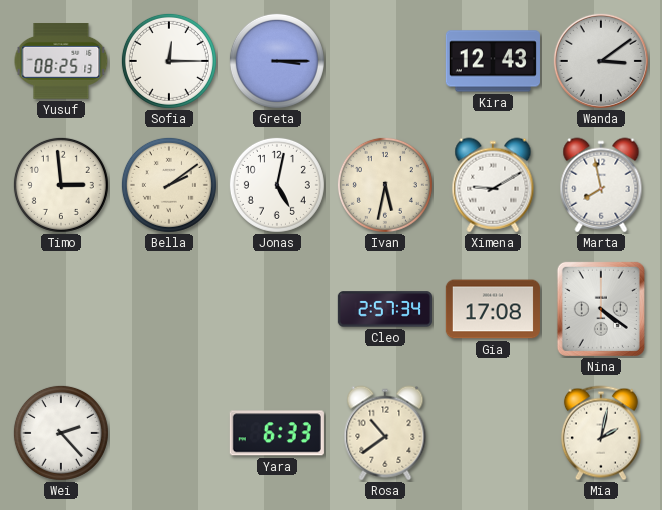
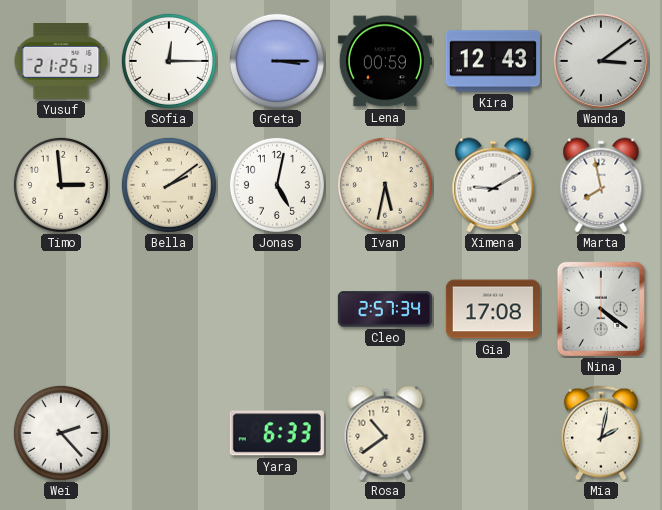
Yusuf: 08:25 -> 21:25 (61, 62)
Lena: none -> 00:59 (385, 61)
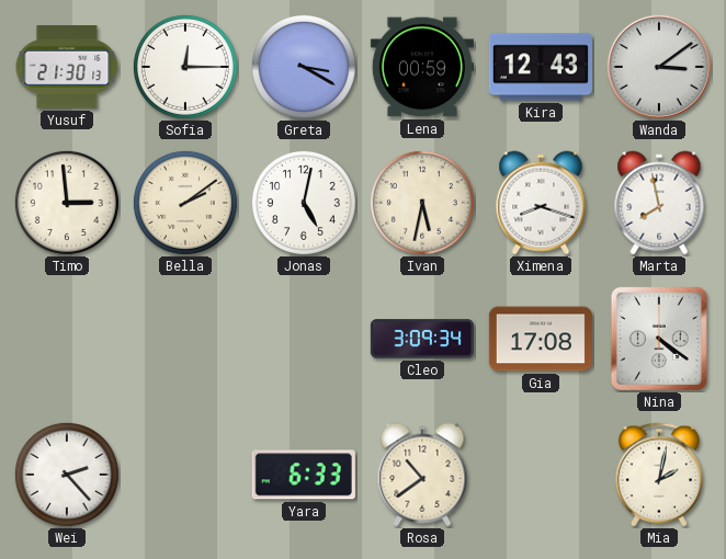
Yusuf: 21:25 -> 21:30 (67, 68)
Greta: 3:15 -> 3:20 (304, 67)
Ximena: 9:10 -> 8:18 (541, 203)
Cleo: 2:57 -> 3:09 (422, 339)
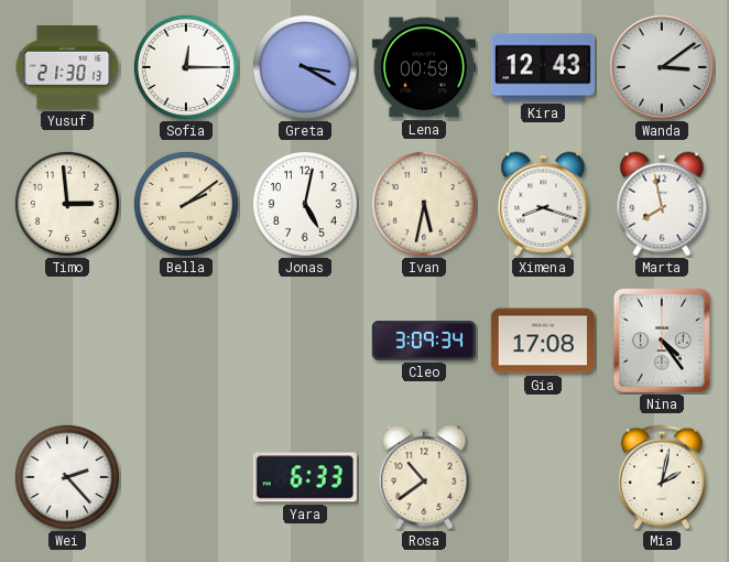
Nina: 4:21 -> 4:24 (662, 341)
